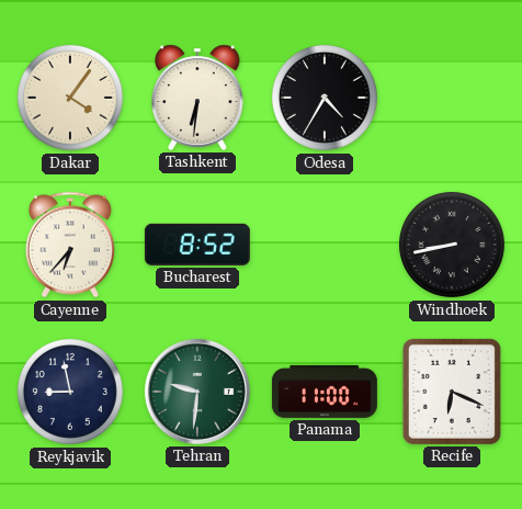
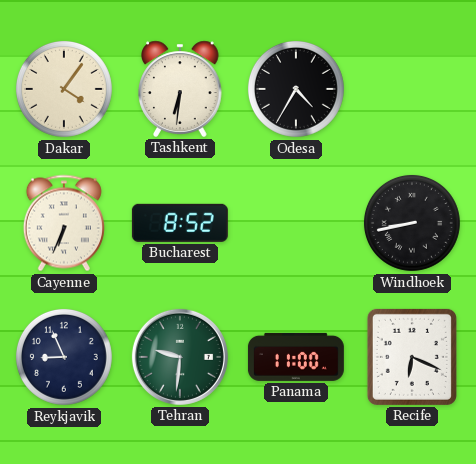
Cayenne: 6:37 -> 6:34 (64, 223)
Reykjavik: 8:58 -> 8:56 (64, 357)
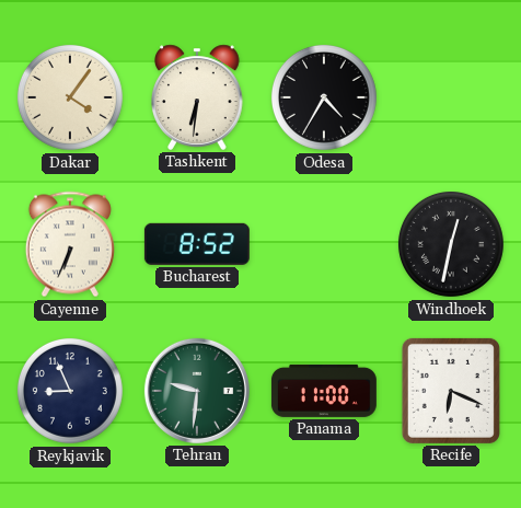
Windhoek: 8:43 -> 12:32 (451, 244)
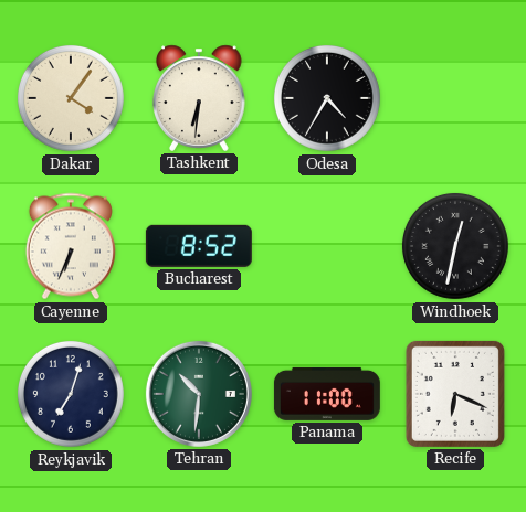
Reykjavik: 8:56 -> 7:03 (71, 394)
Tehran: 9:31 -> 10:31 (199, 394)
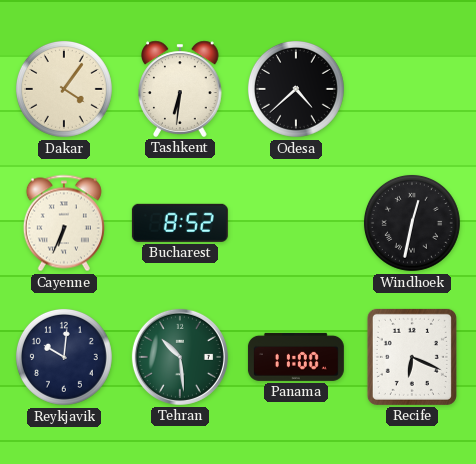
Odesa: 4:35 -> 4:38 (296, 89)
Reykjavik: 7:03 -> 10:01 (64, 357)
Tehran: 10:31 -> 10:29 (180, 357)
